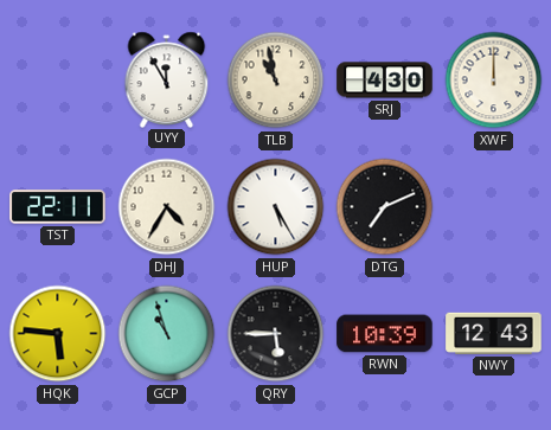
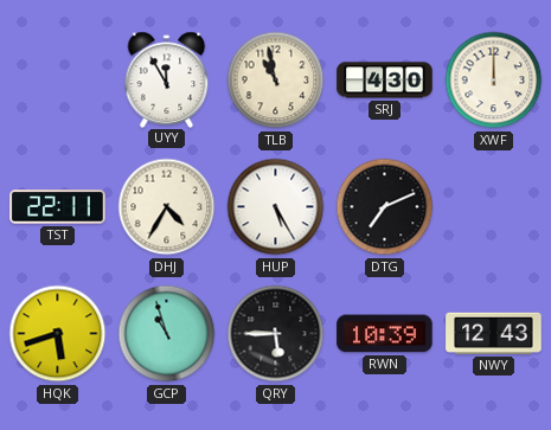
HQK: 5:46 -> 5:42 (58, 334)
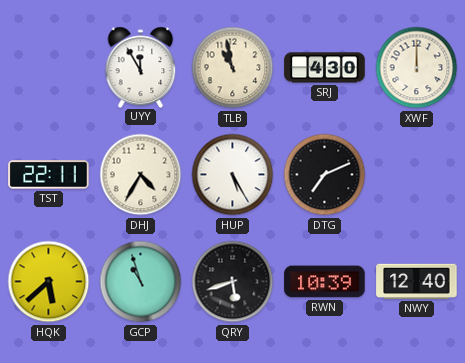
HQK: 5:42 -> 5:38 (49, 282)
QRY: 5:45 -> 5:42 (233, 282)
NWY: 12:43 -> 12:40 (417, 281)
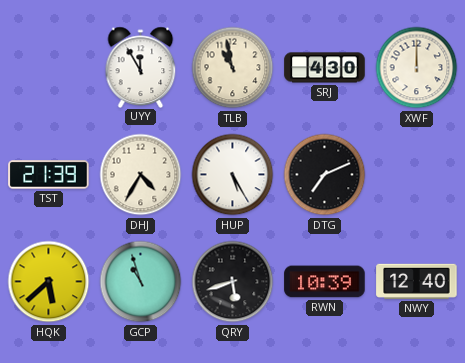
TST: 22:11 -> 21:39 (49, 175)
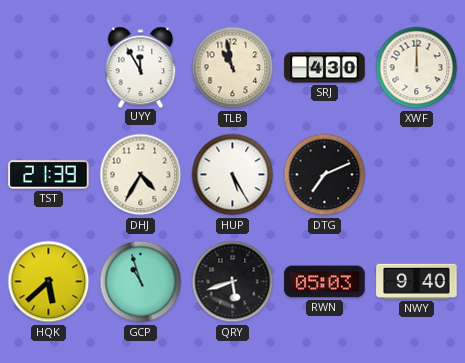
RWN: 10:39 -> 05:03 (325, 282)
NWY: 12:40 -> 9:40 (417, 281)
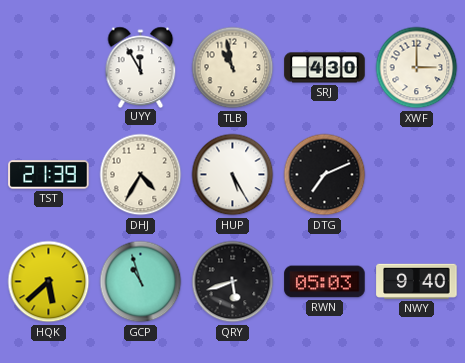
XWF: 12:00 -> 3:00 (417, 68)
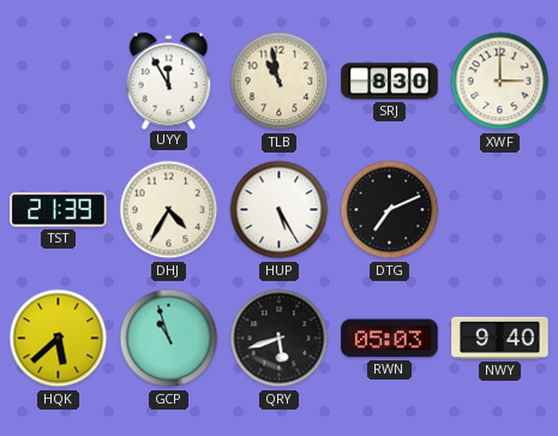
SRJ: 4:30 -> 8:30 (390, 82)
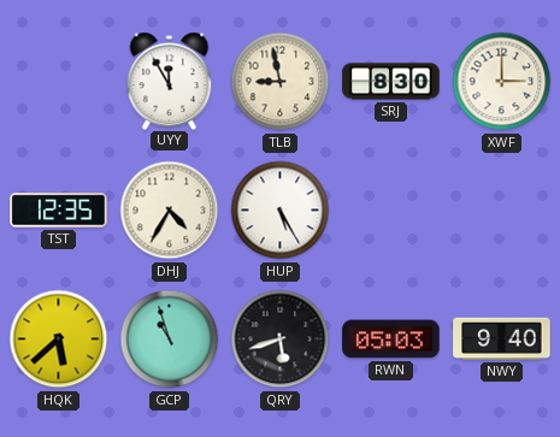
TLB: 10:58 -> 8:58 (281, 82)
TST: 21:39 -> 12:35 (59, 211)
DTG: 7:11 -> none (390, 210)
